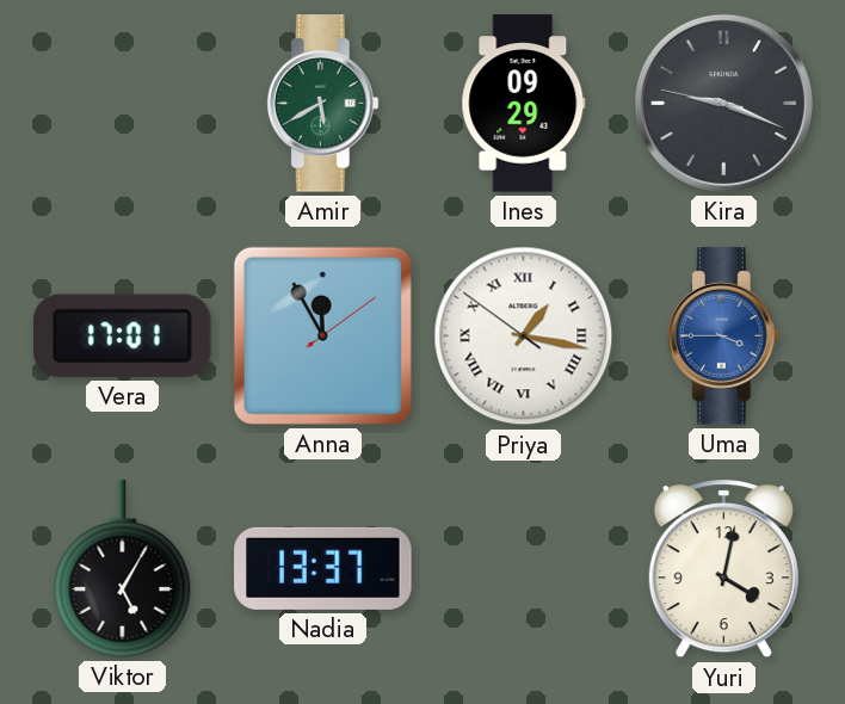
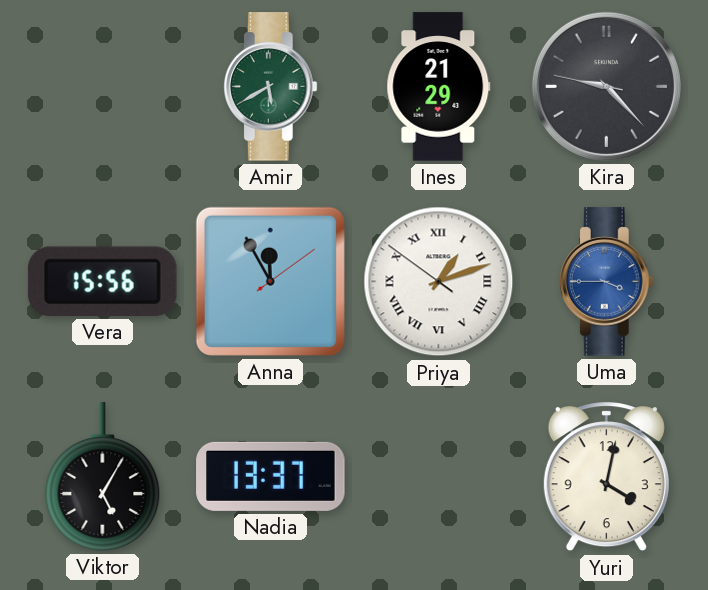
Ines: 09:29 -> 21:29 (439, 87)
Kira: 9:18 -> 9:22 (606, 86)
Vera: 17:01 -> 15:56 (102, 281)
Priya: 1:16 -> 1:11 (439, 282)
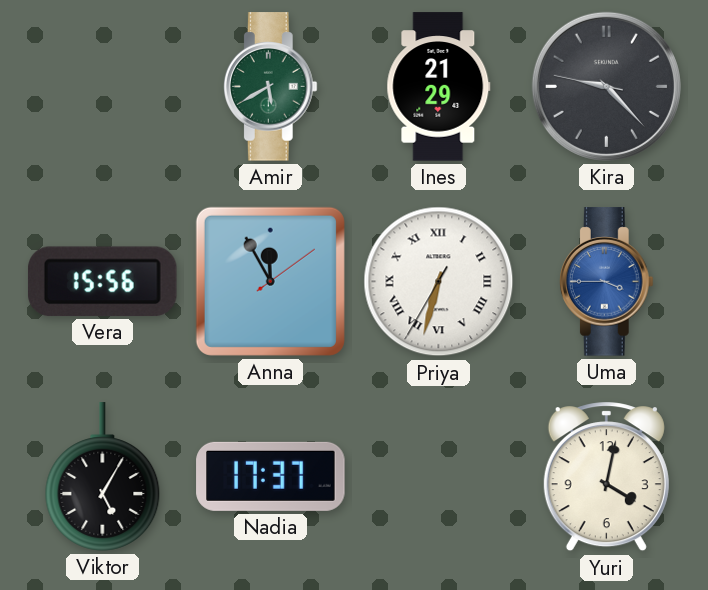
Priya: 1:11 -> 6:32 (439, 282)
Nadia: 13:37 -> 17:37 (271, 476)
